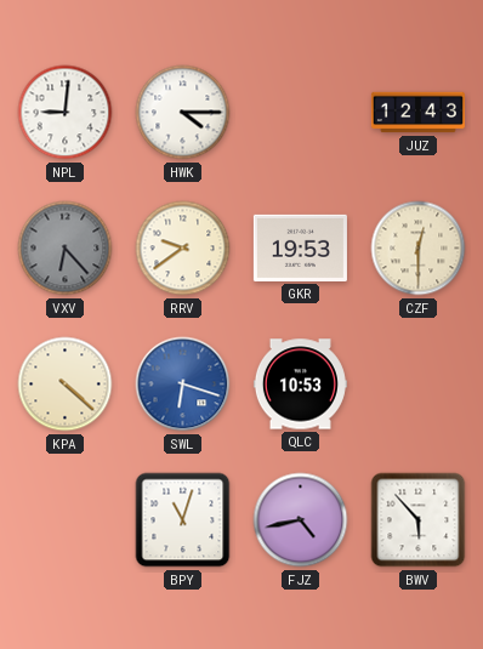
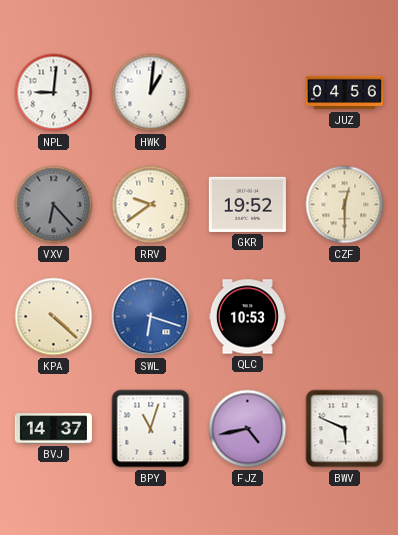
HWK: 4:15 -> 1:01 (151, 93)
JUZ: 12:43 -> 04:56 (344, 93)
GKR: 19:53 -> 19:52 (247, 204)
BVJ: none -> 14:37 (53, 429)
BWV: 5:53 -> 5:49 (345, 429)
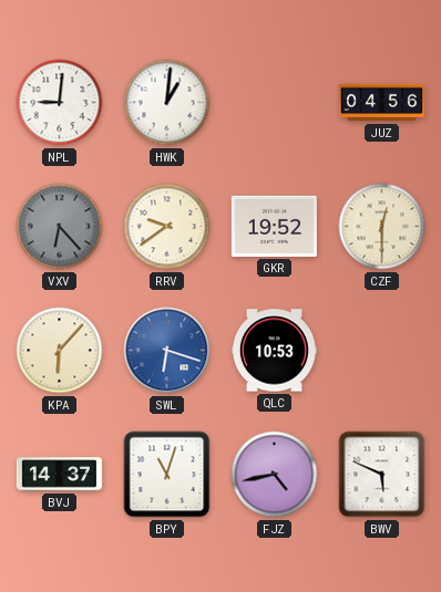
KPA: 4:22 -> 6:07 (60, 351)
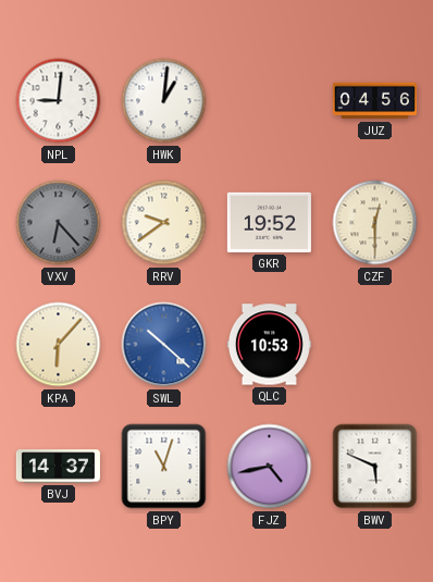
SWL: 6:18 -> 10:22 (164, 345)
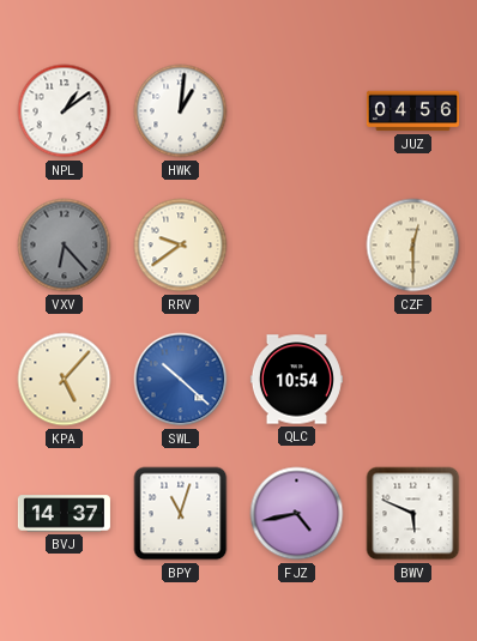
NPL: 9:01 -> 1:09 (65, 111)
GKR: 19:52 -> none (269, 222)
KPA: 6:07 -> 5:07 (65, 380)
QLC: 10:53 -> 10:54 (296, 380)
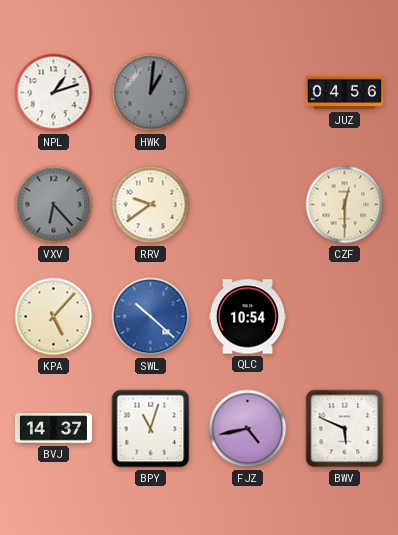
NPL: 1:09 -> 1:12 (54, 93)
HWK dial: white -> grey (151, 93)
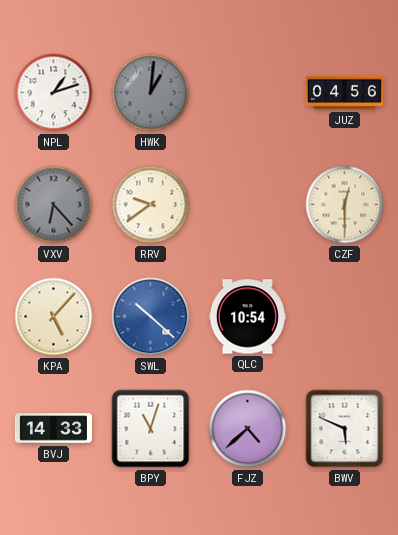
BVJ: 14:37 -> 14:33 (53, 429)
FJZ: 4:43 -> 4:38 (248, 429)
